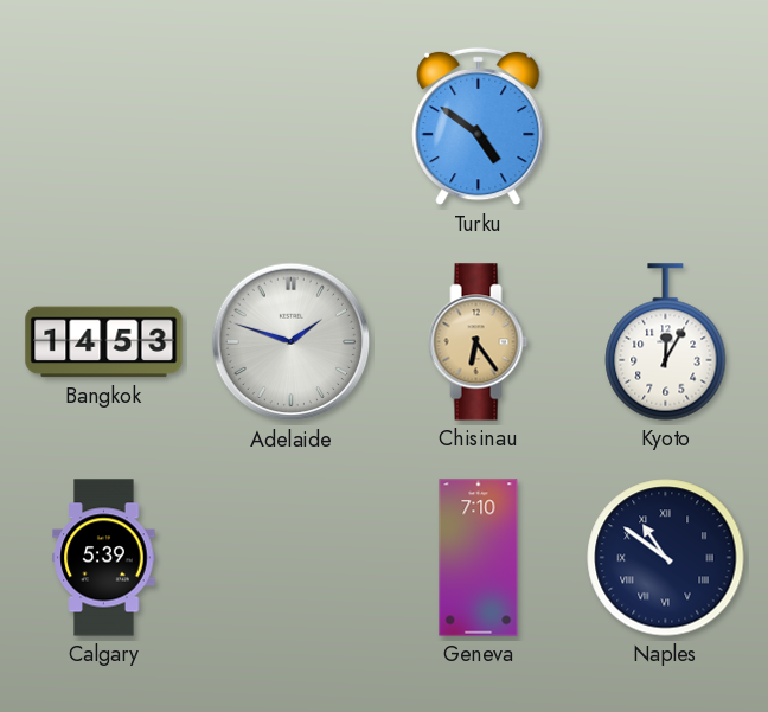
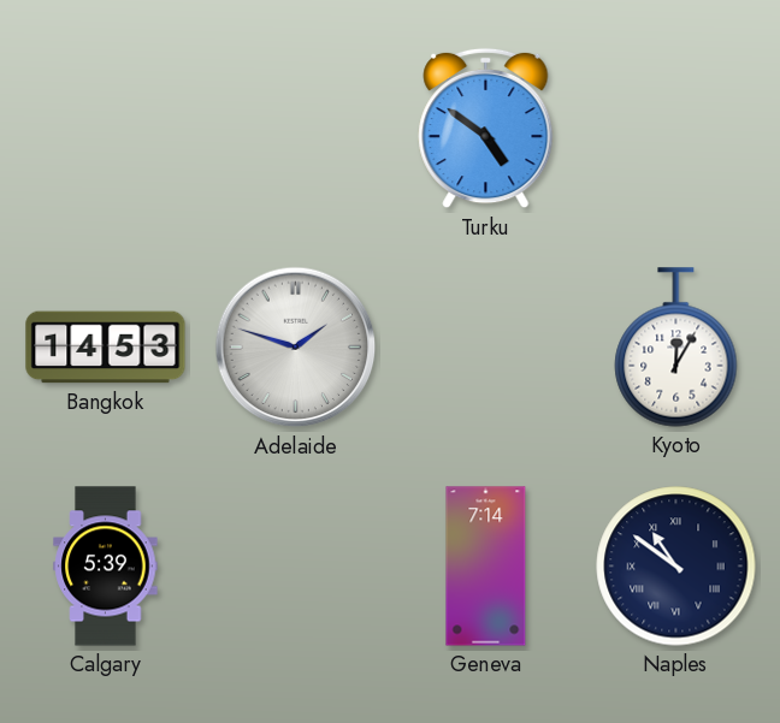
Chisinau: 6:24 -> none (479, 342)
Geneva: 7:10 -> 7:14 (486, 567)
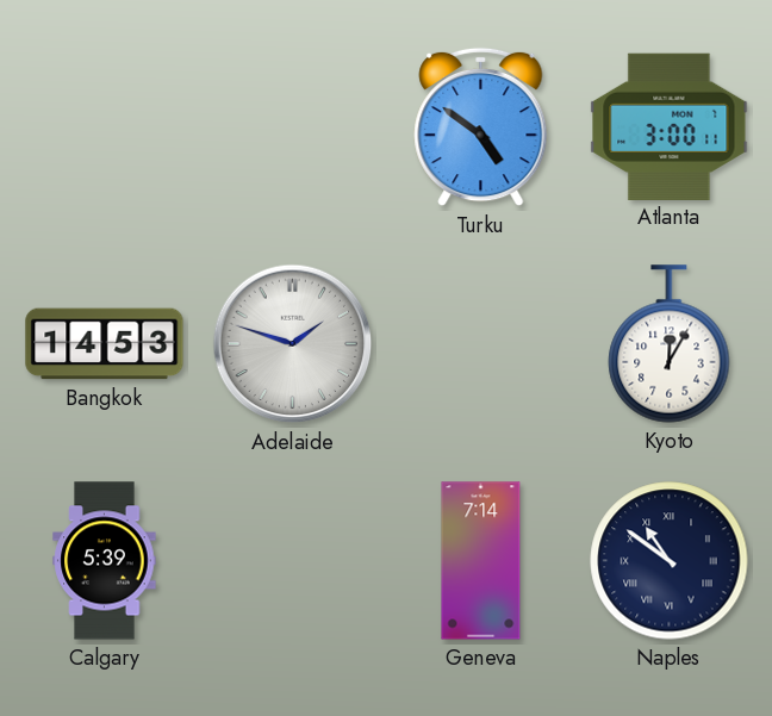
Atlanta: none -> 3:00 (670, 126)
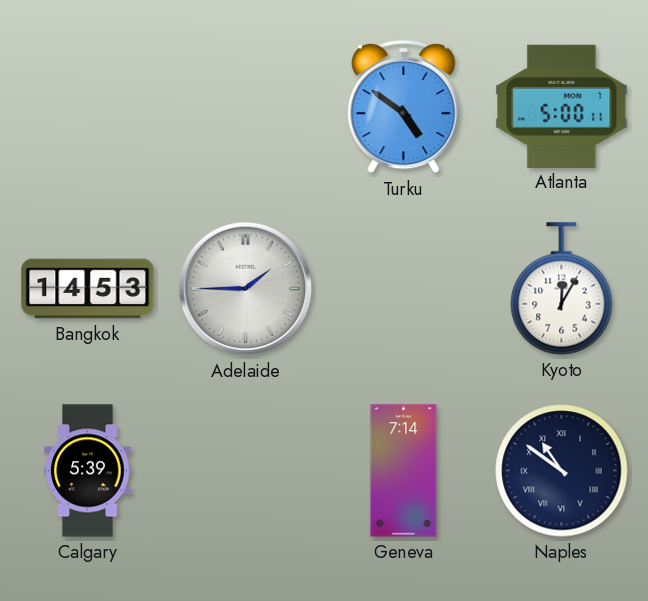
Atlanta: 3:00 -> 5:00 (562, 106)
Adelaide: 1:48 -> 1:45 (246, 289)
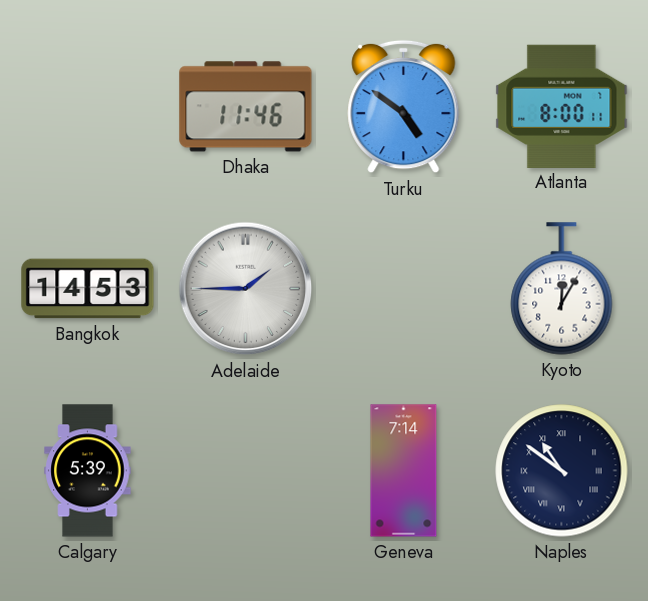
Dhaka: none -> 11:46 (246, 107)
Atlanta: 5:00 -> 8:00 (562, 106)
